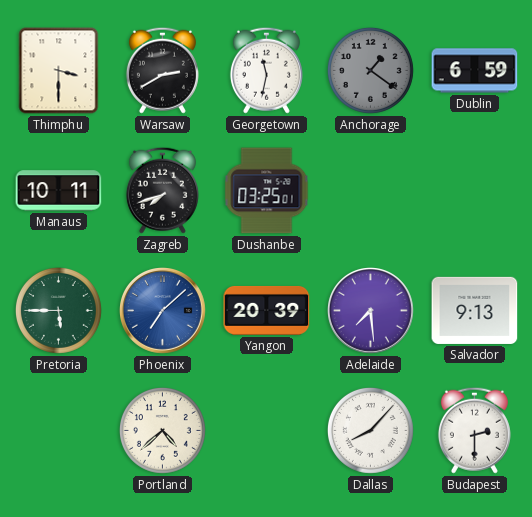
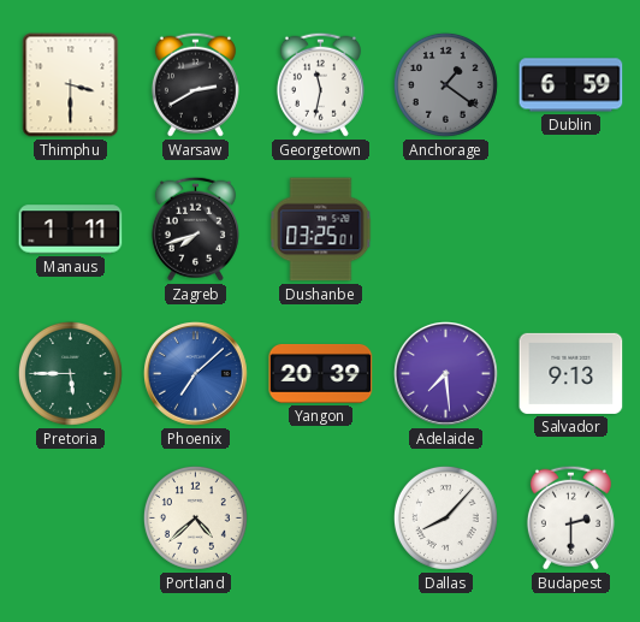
Manaus: 10:11 -> 1:11 (71, 230)
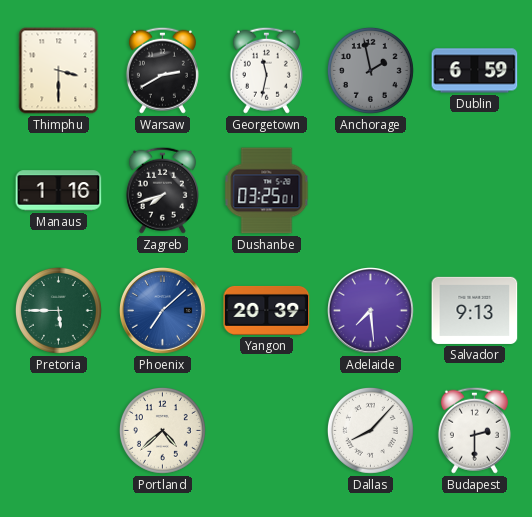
Anchorage: 1:21 -> 1:58 (370, 70)
Manaus: 1:11 -> 1:16 (59, 191)
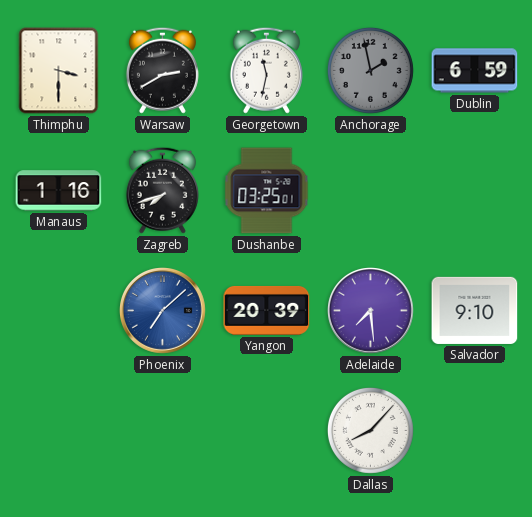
Pretoria: 5:45 -> none (58, 310)
Salvador: 9:13 -> 9:10 (475, 310)
Portland: 4:38 -> none (162, 430)
Budapest: 2:30 -> none (474, 430)
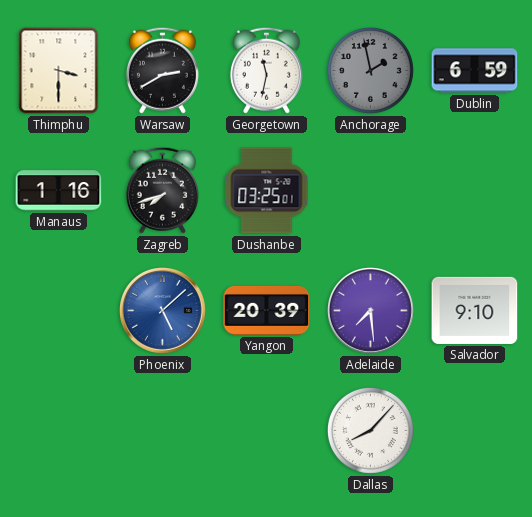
Phoenix: 7:08 -> 5:08 (163, 311)
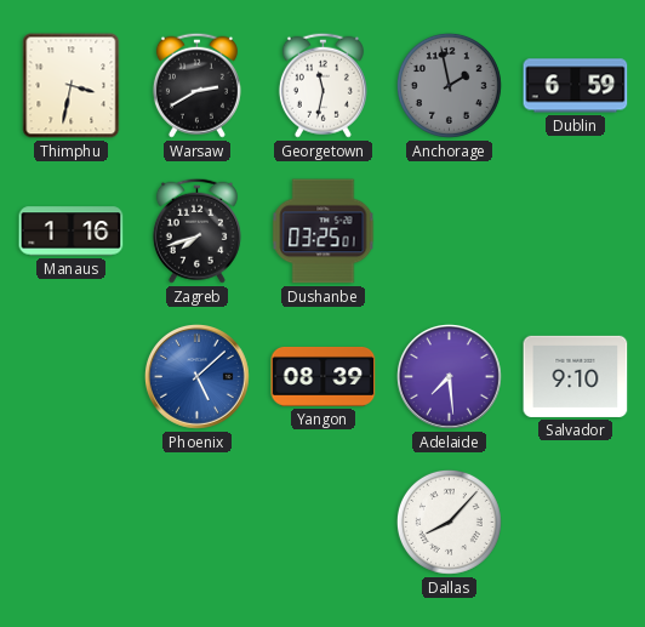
Thimphu: 3:30 -> 3:32 (72, 86)
Yangon: 20:39 -> 08:39 (324, 376)
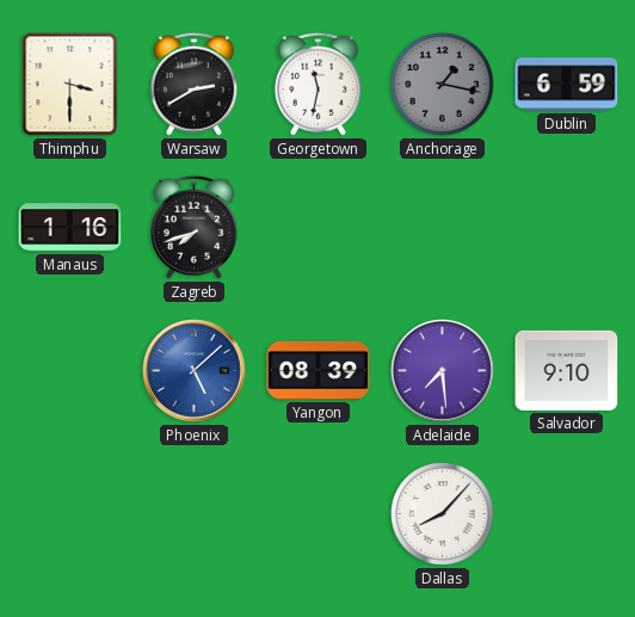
Thimphu: 3:32 -> 3:30 (70, 85)
Anchorage: 1:58 -> 1:17 (442, 84)
Dushanbe: 03:25 -> none (324, 232)
